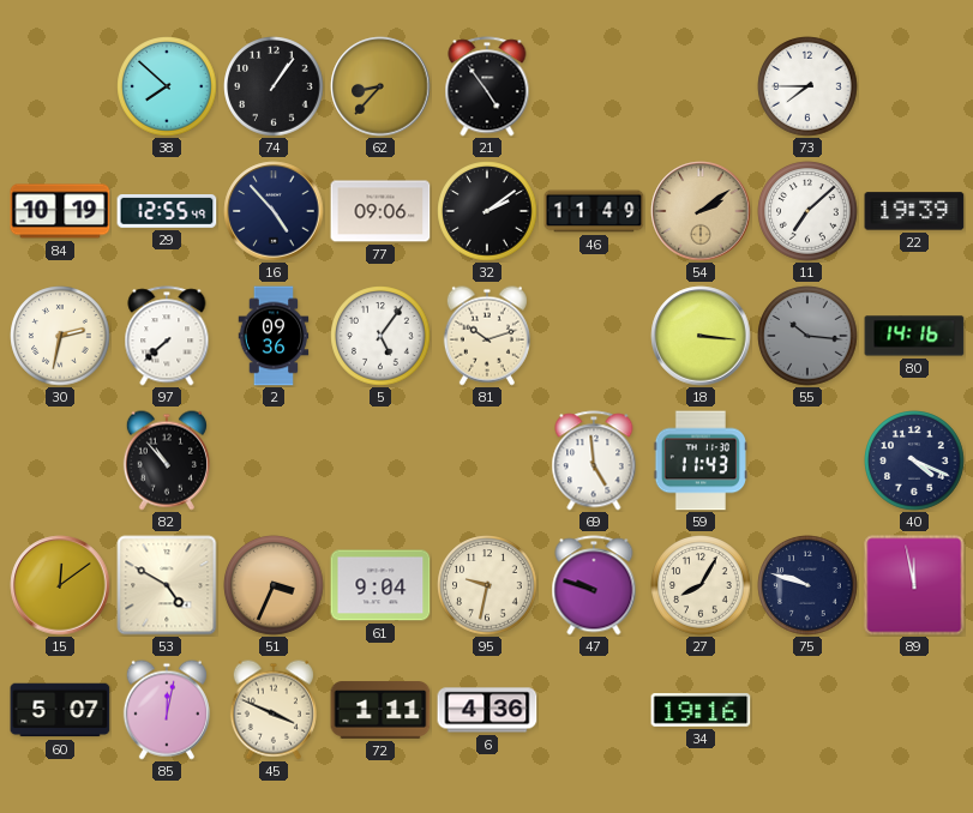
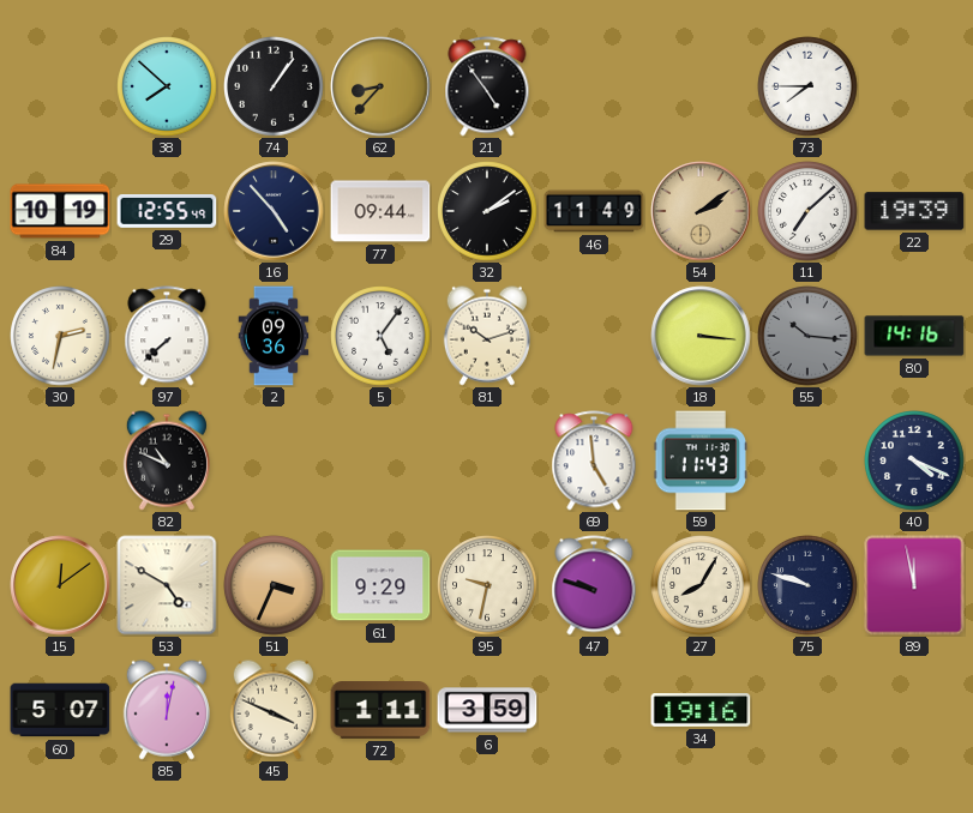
77: 09:06 -> 09:44 (380, 211)
82: 10:53 -> 10:49 (167, 460)
61: 9:04 -> 9:29 (380, 585)
6: 4:36 -> 3:59 (487, 710)
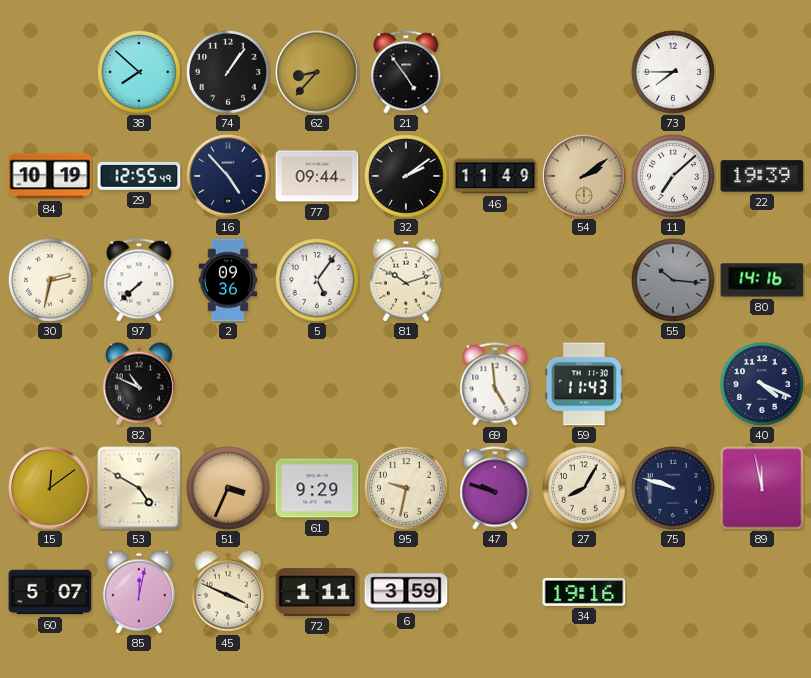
18: 3:16 -> none (701, 336)
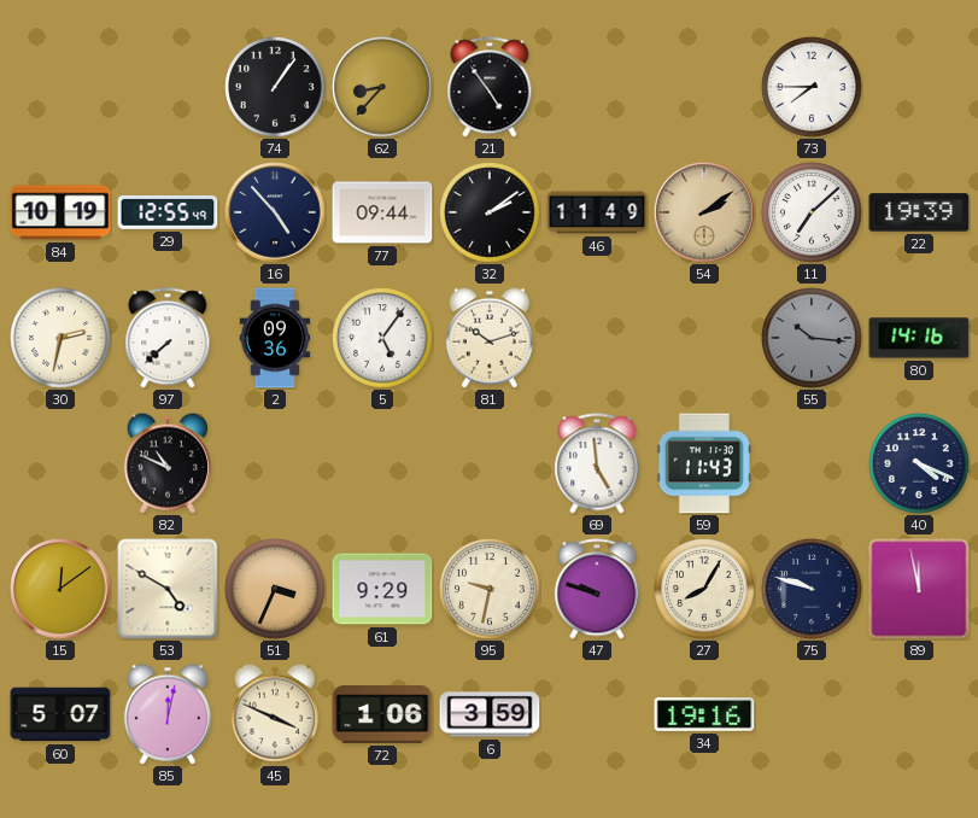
38: 7:52 -> none (139, 72)
72: 1:11 -> 1:06 (382, 714)
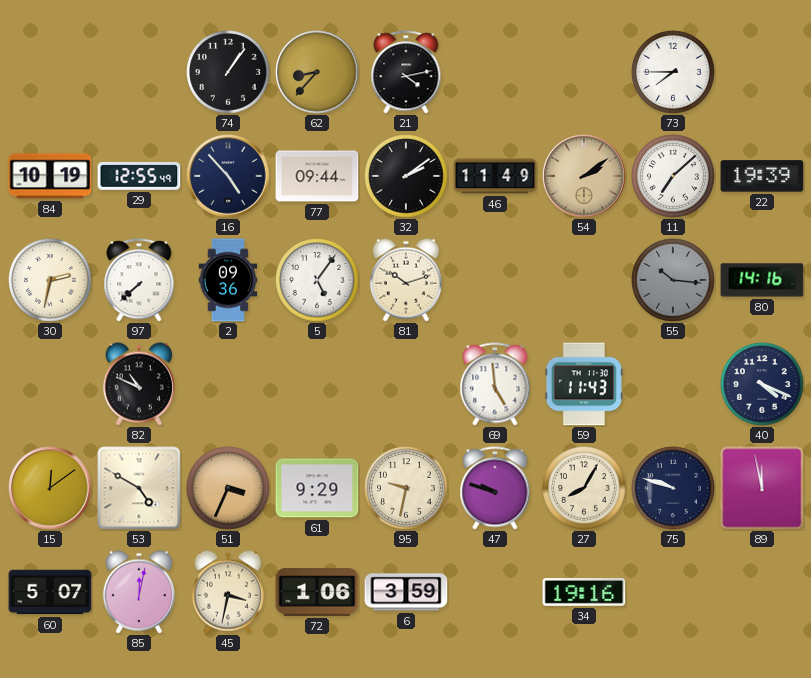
21: 4:54 -> 4:13 (406, 72)
45: 3:49 -> 3:32 (228, 592)
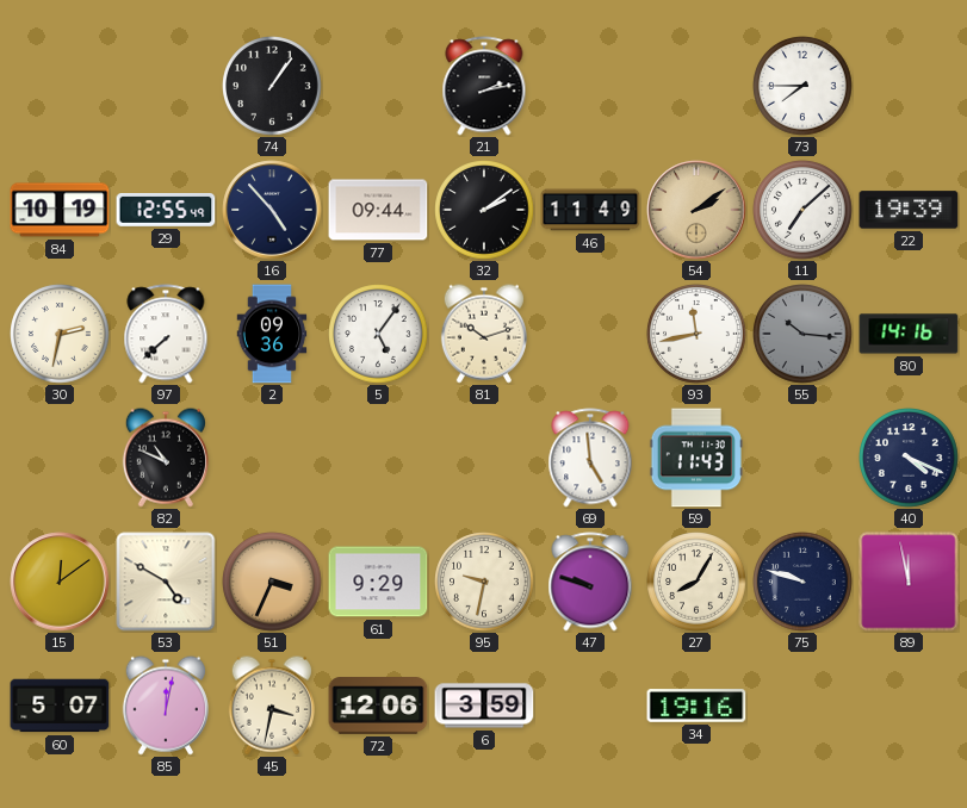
62: 8:37 -> none (317, 72)
21: 4:13 -> 2:13 (484, 86)
93: none -> 11:43 (696, 334)
72: 1:06 -> 12:06 (378, 706)
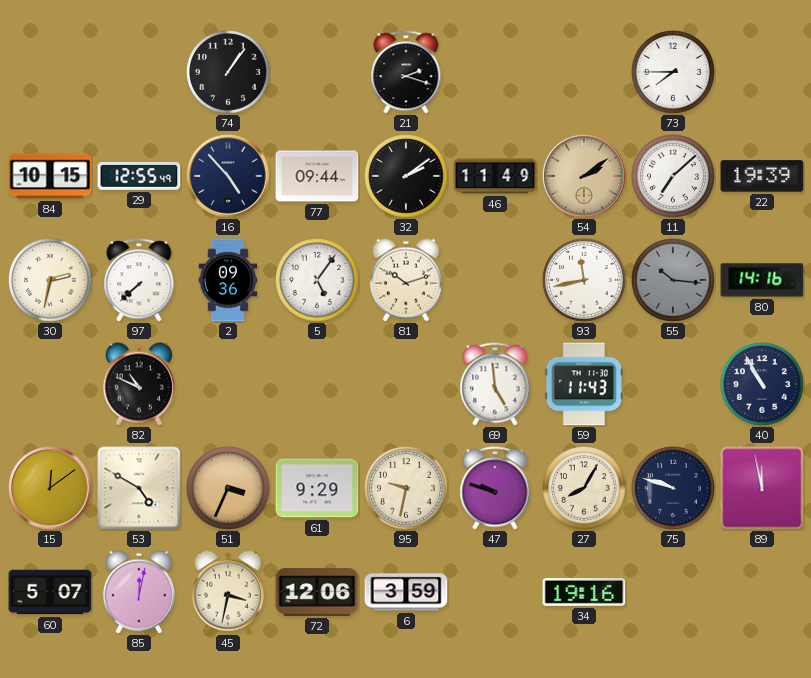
21: 2:13 -> 2:18 (406, 72)
84: 10:19 -> 10:15 (50, 176)
40: 4:19 -> 10:55 (762, 384)
